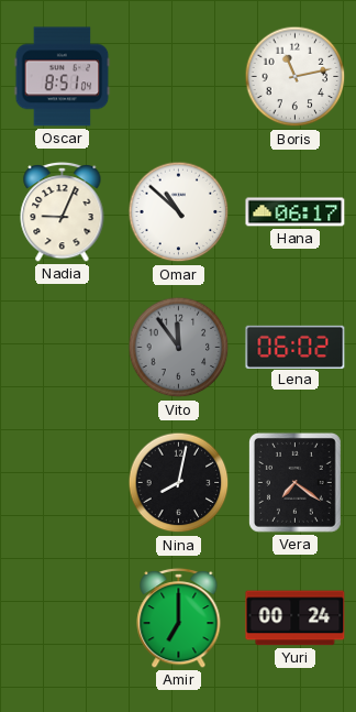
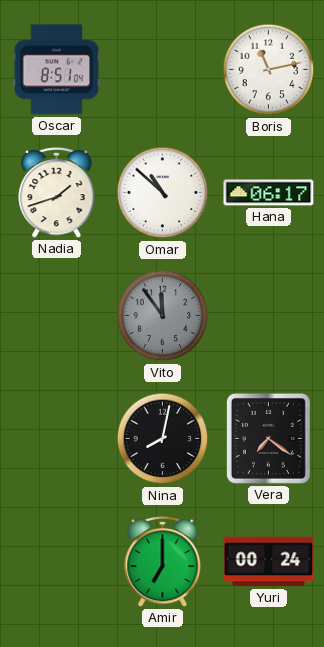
Nadia: 9:04 -> 1:42 (57, 192)
Lena: 06:02 -> none (296, 347)
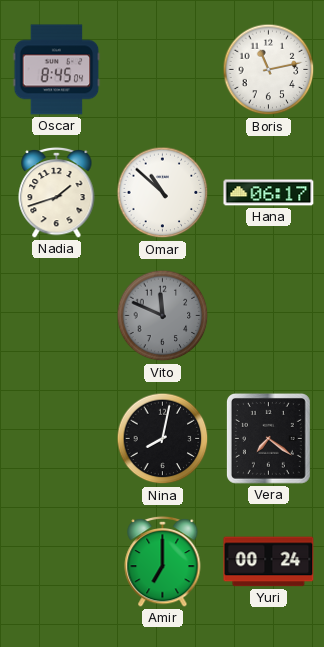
Oscar: 8:51 -> 8:45 (57, 70)
Vito: 11:54 -> 11:49 (163, 316)
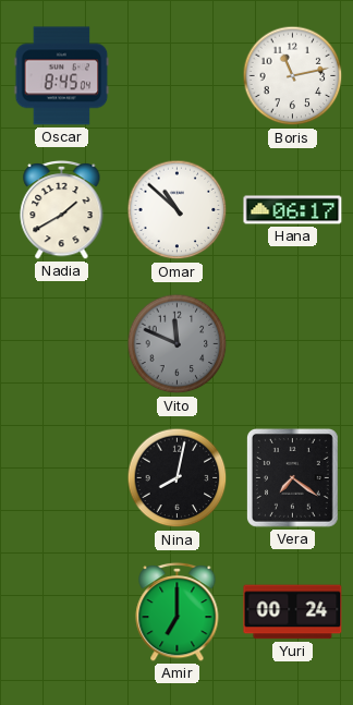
Nadia: 1:42 -> 1:40 (62, 209)
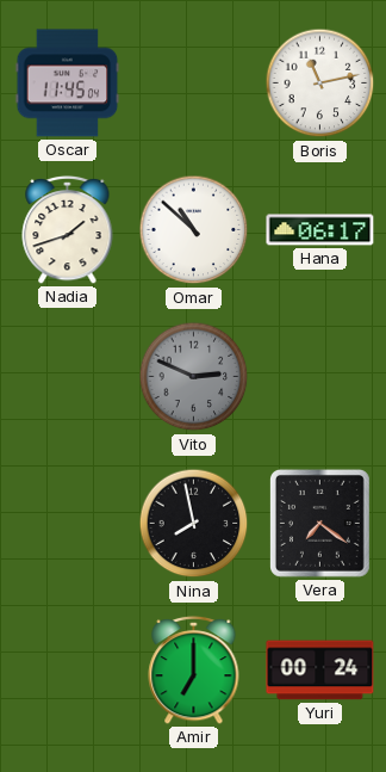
Oscar: 8:45 -> 11:45 (68, 84)
Nadia: 1:40 -> 1:42 (68, 229)
Vito: 11:49 -> 2:49 (194, 377)
Nina: 8:02 -> 7:58 (194, 524)
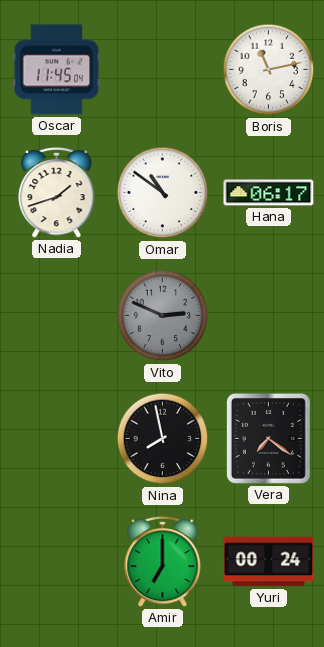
Omar: 10:52 -> 10:51 (163, 193)
